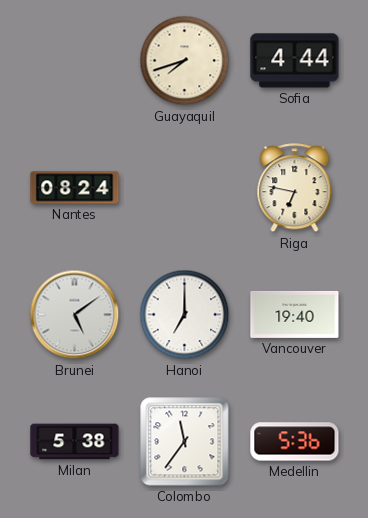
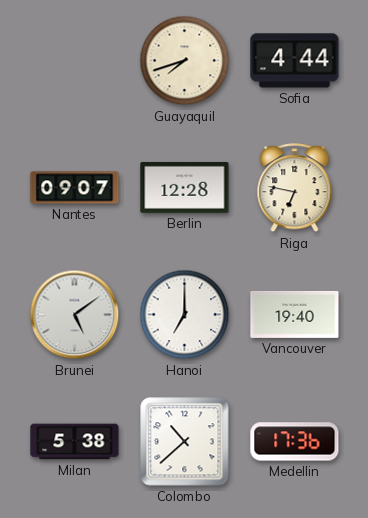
Nantes: 08:24 -> 09:07 (75, 188)
Berlin: none -> 12:28 (185, 187)
Colombo: 11:36 -> 10:38 (185, 442)
Medellin: 5:36 -> 17:36 (295, 442)
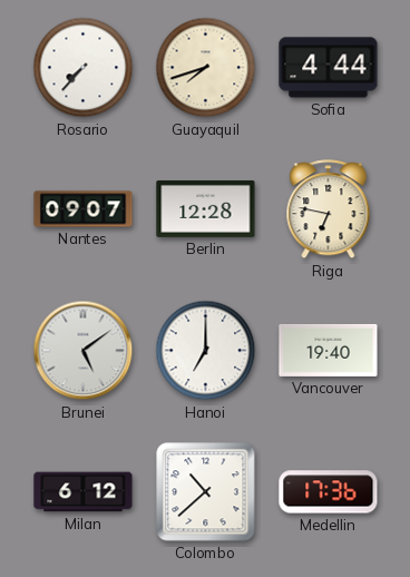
Rosario: none -> 7:37 (84, 68)
Milan: 5:38 -> 6:12 (84, 492)
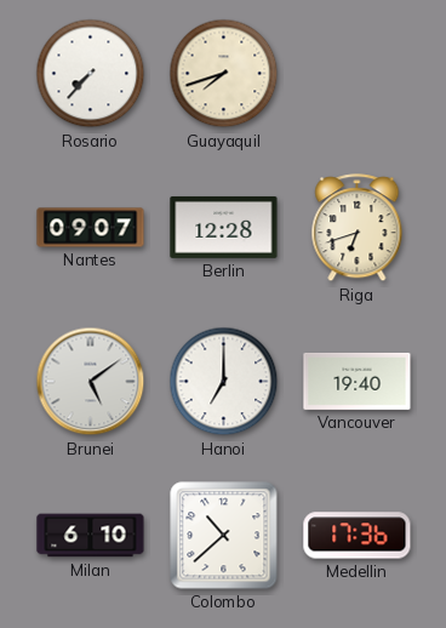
Sofia: 4:44 -> none (329, 68)
Riga: 6:47 -> 6:42 (358, 228)
Milan: 6:12 -> 6:10 (91, 536)
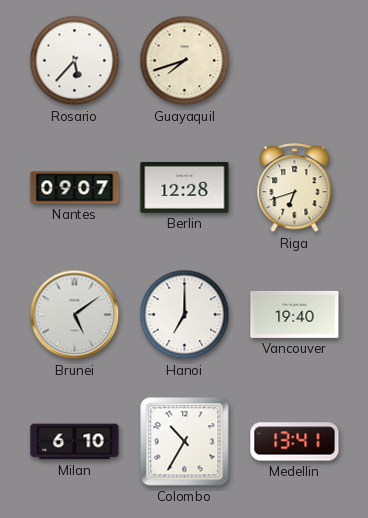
Rosario: 7:37 -> 5:37 (75, 61)
Colombo: 10:38 -> 10:35 (185, 442)
Medellin: 17:36 -> 13:41 (295, 442)
